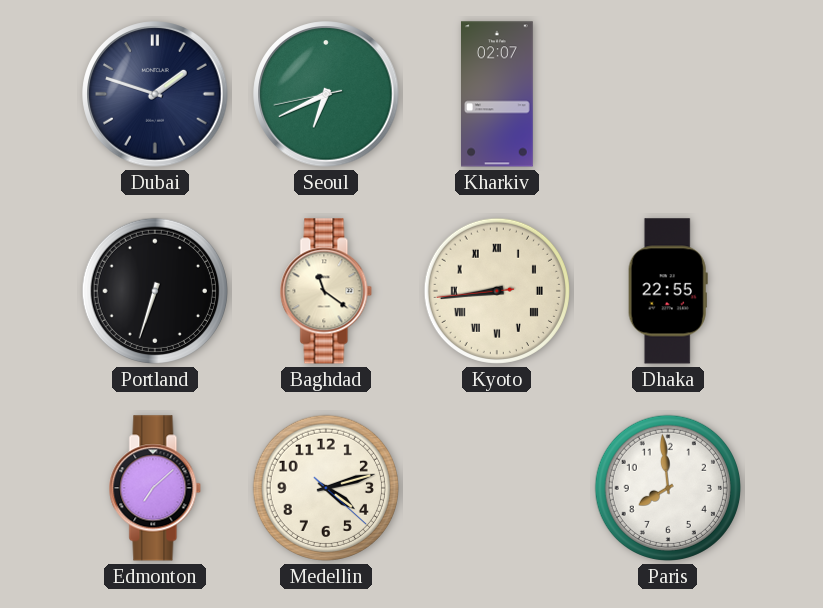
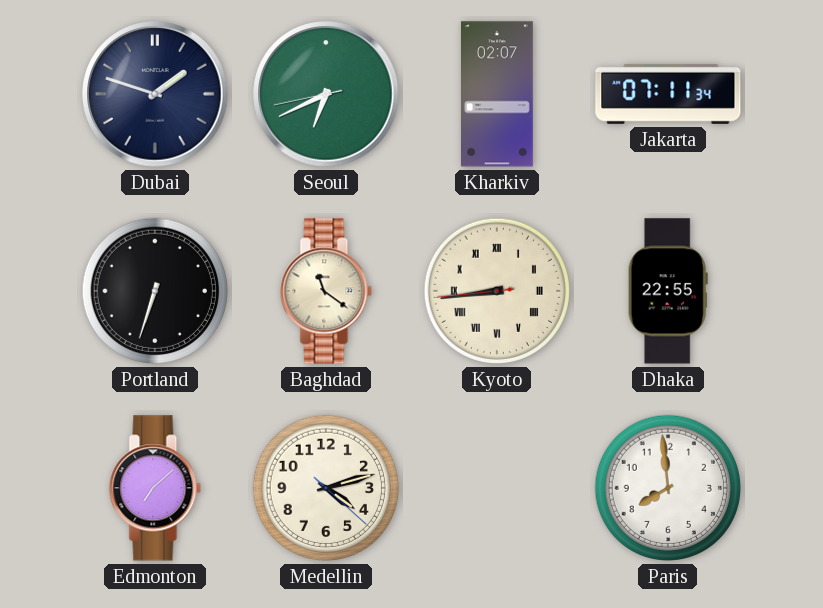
Jakarta: none -> 07:11 (668, 94)
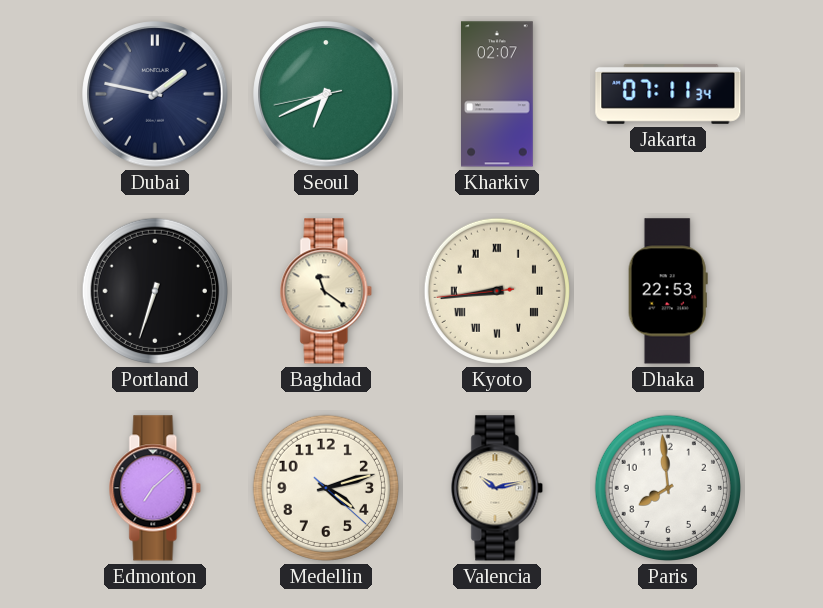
Dubai: 1:48 -> 1:47 (155, 94)
Dhaka: 22:55 -> 22:53 (668, 291)
Valencia: none -> 10:13 (497, 488)
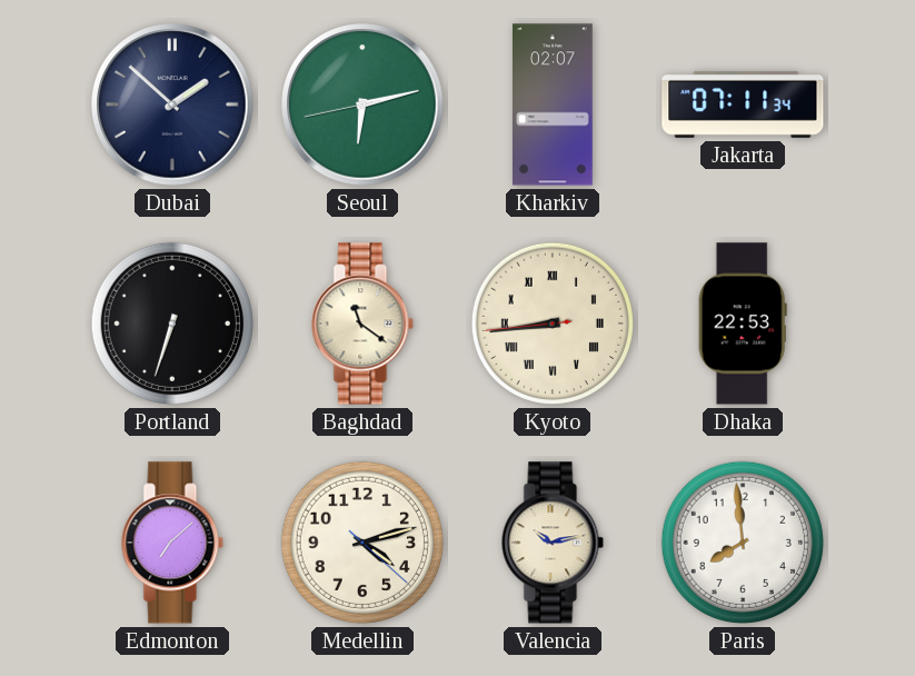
Dubai: 1:47 -> 1:52 (172, 105)
Seoul: 6:40 -> 6:12 (362, 105)
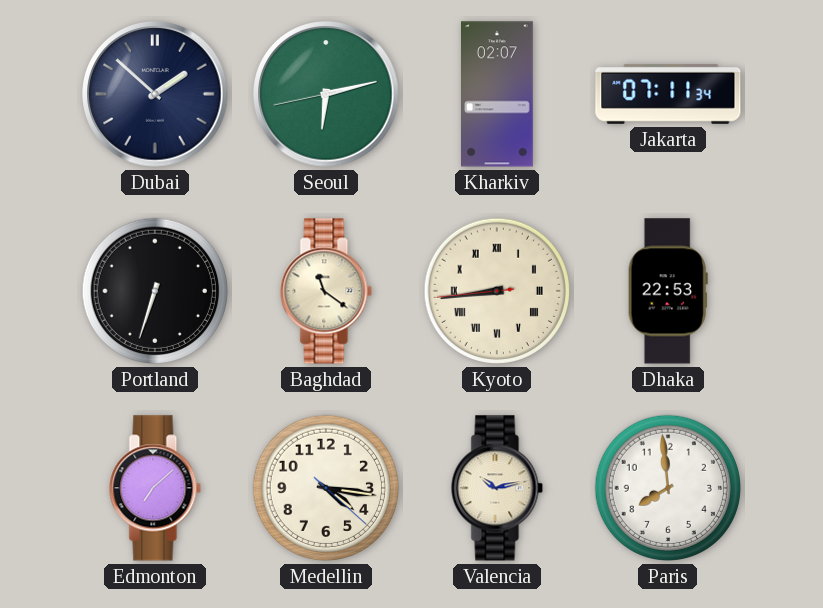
Medellin: 4:12 -> 4:16 (326, 488)
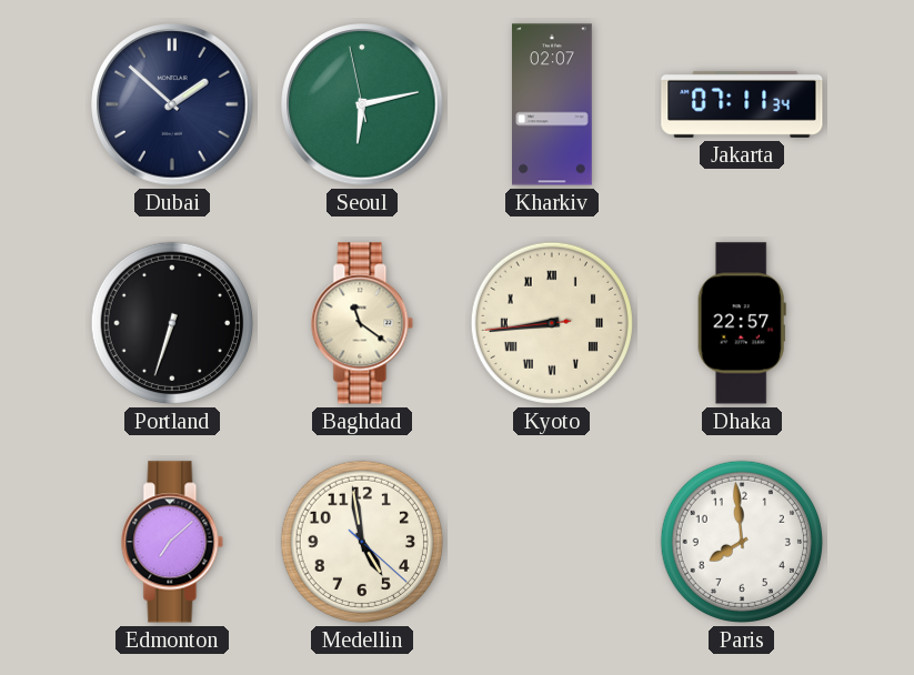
Seoul: 6:12:43 -> 6:12:58 (362, 104)
Dhaka: 22:53 -> 22:57 (742, 323)
Medellin: 4:16 -> 4:58 (362, 542)
Valencia: 10:13 -> none (497, 488)
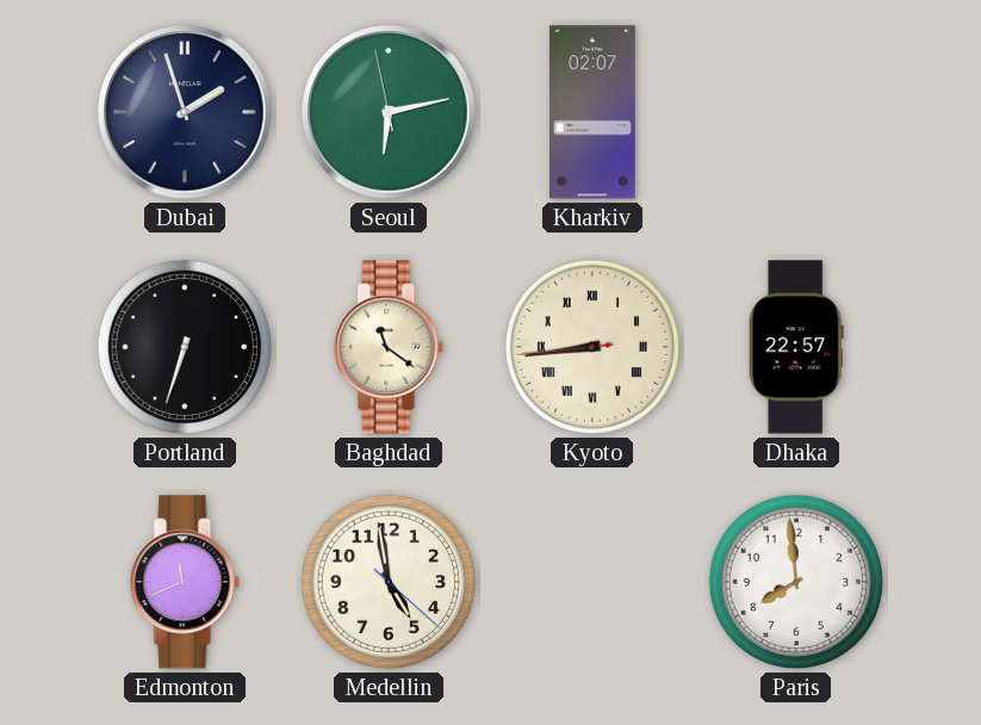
Dubai: 1:52 -> 1:57 (185, 112)
Jakarta: 07:11 -> none (742, 104)
Edmonton: 7:08 -> 11:41 (185, 582)
